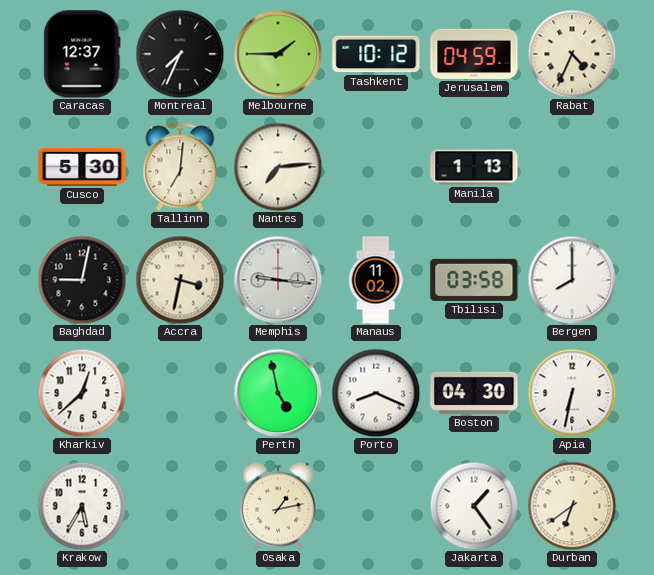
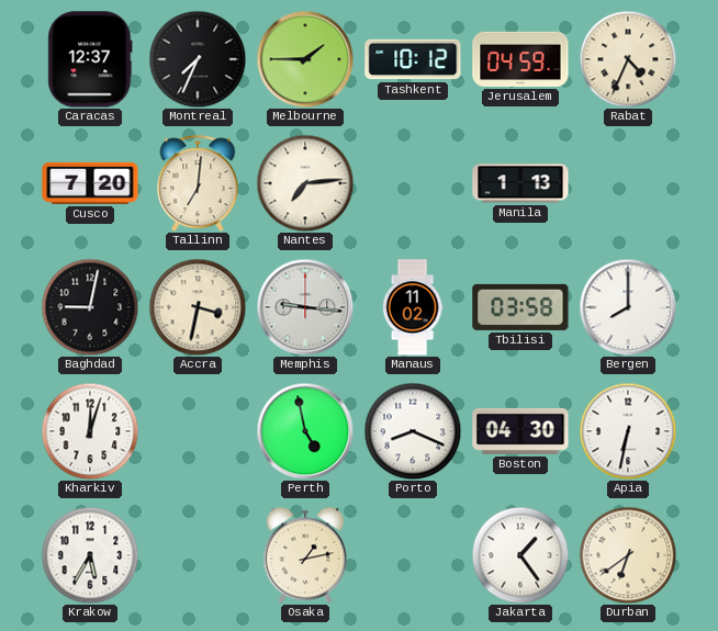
Cusco: 5:30 -> 7:20 (90, 183)
Kharkiv: 12:38 -> 12:03 (90, 431)
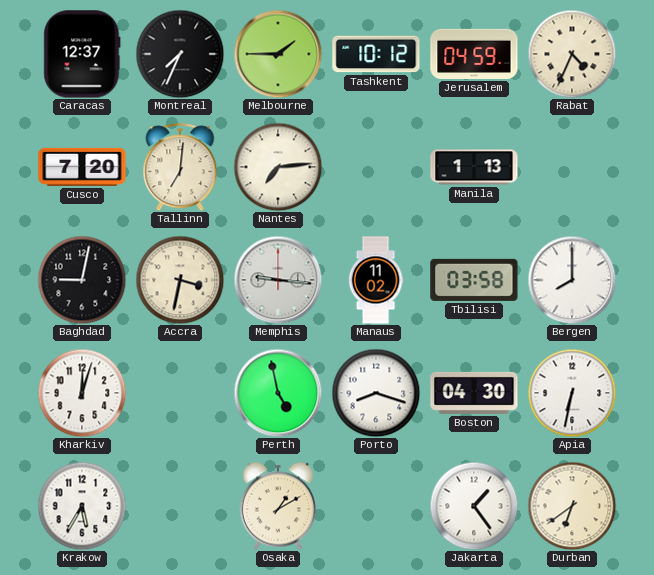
Porto: 8:19 -> 8:18 (376, 393)
Osaka: 1:13 -> 1:10 (278, 506)
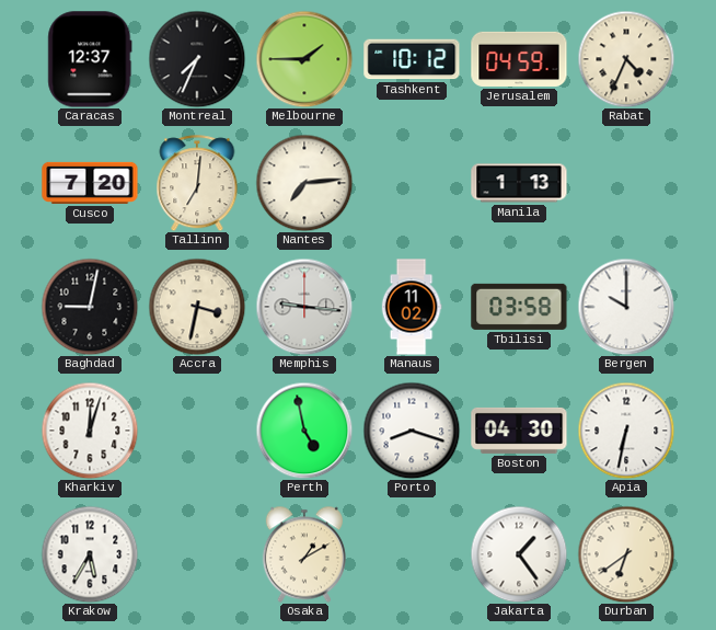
Bergen: 8:00 -> 10:00 (626, 307)
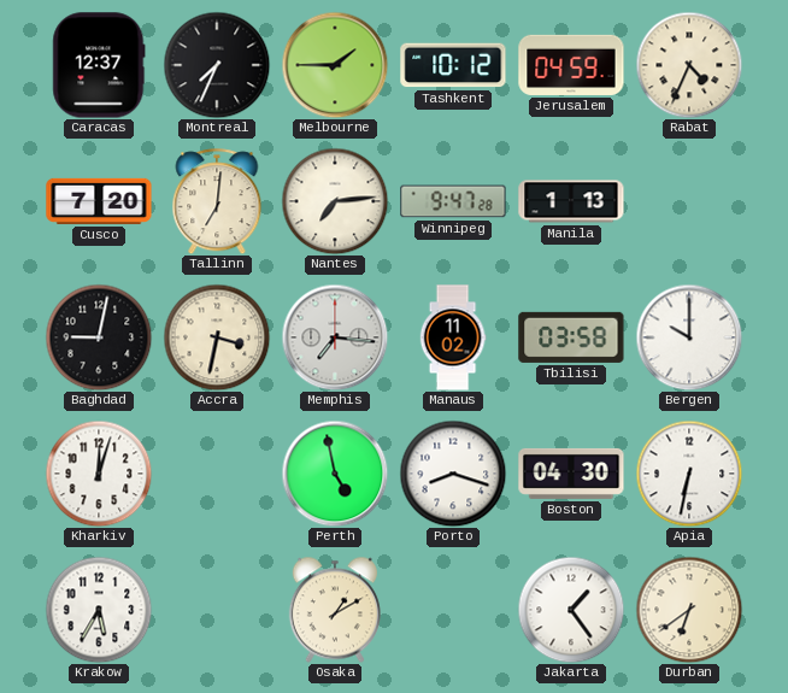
Winnipeg: none -> 9:47 (453, 201)
Memphis: 9:16 -> 7:16 (335, 337)
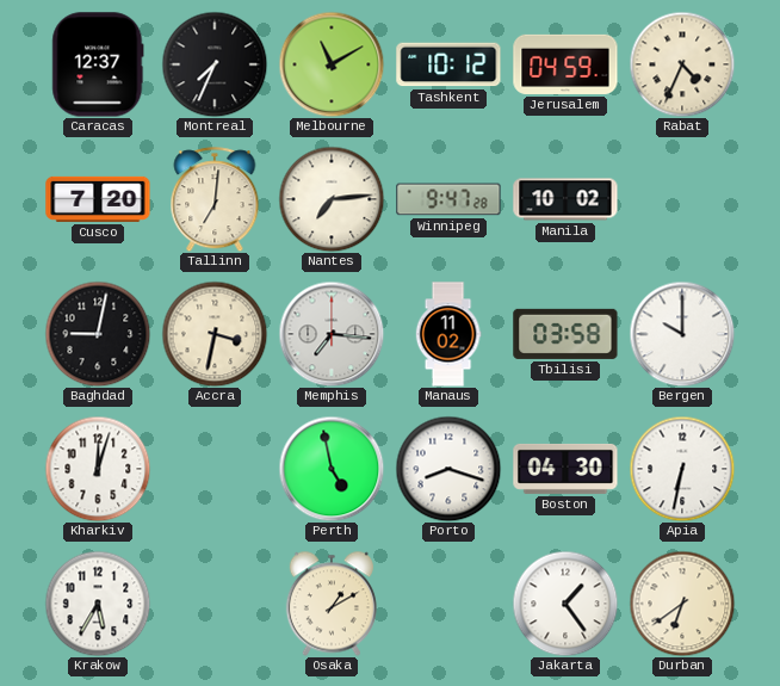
Melbourne: 1:45 -> 11:10 (332, 64)
Manila: 1:13 -> 10:02 (565, 199)
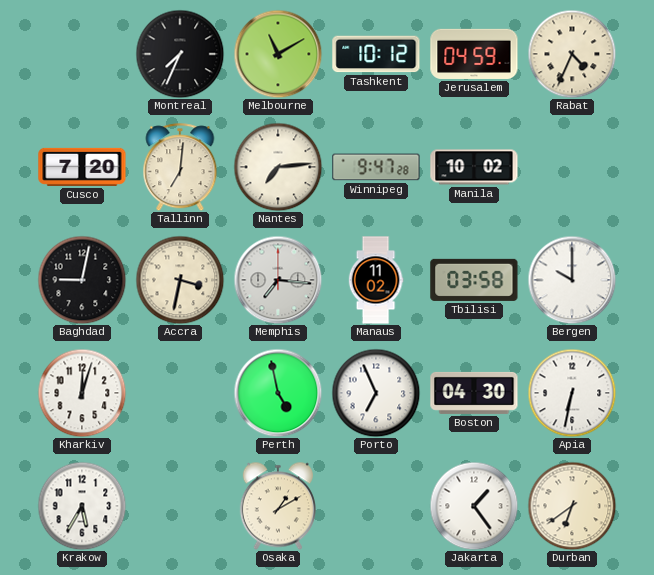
Caracas: 12:37 -> none (98, 64)
Porto: 8:18 -> 6:56 (376, 393)
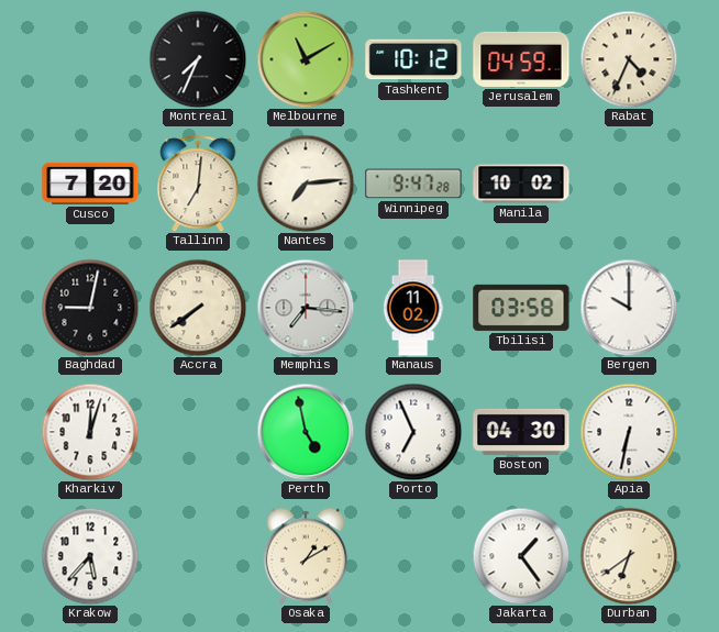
Accra: 3:32 -> 7:39 (198, 308)
Krakow: 5:35 -> 5:37 (90, 556)
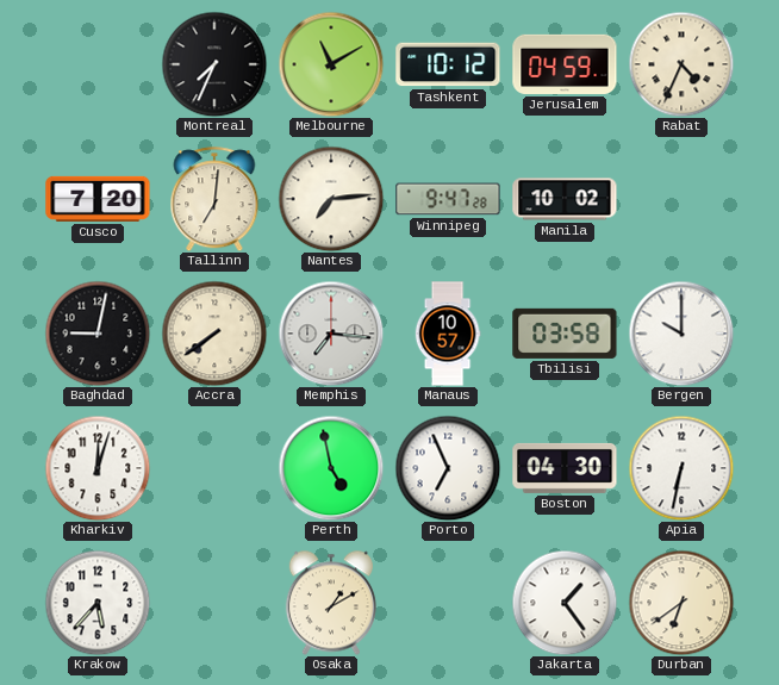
Manaus: 11:02 -> 10:57 (448, 334)
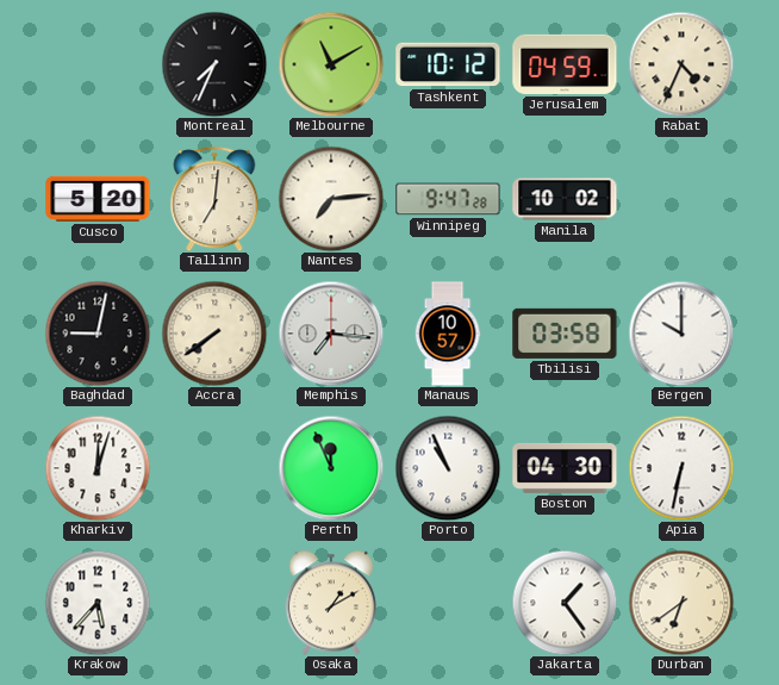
Cusco: 7:20 -> 5:20 (98, 199)
Perth: 4:58 -> 11:56 (331, 468)
Porto: 6:56 -> 10:56 (448, 468)
